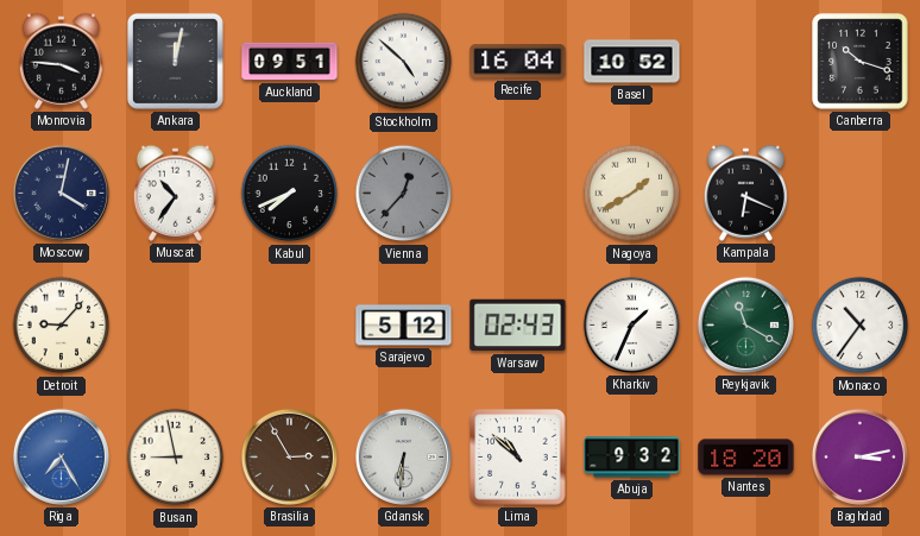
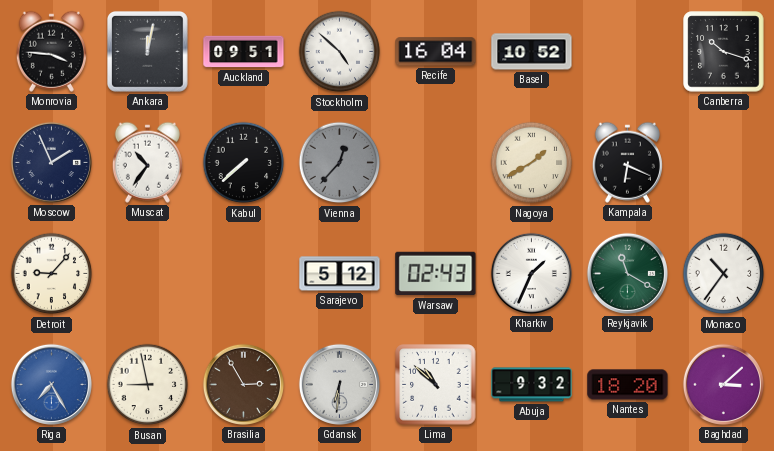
Moscow: 4:02 -> 1:56 (51, 162)
Kabul: 7:41 -> 7:38 (244, 163)
Baghdad: 3:13 -> 3:08 (723, 384)
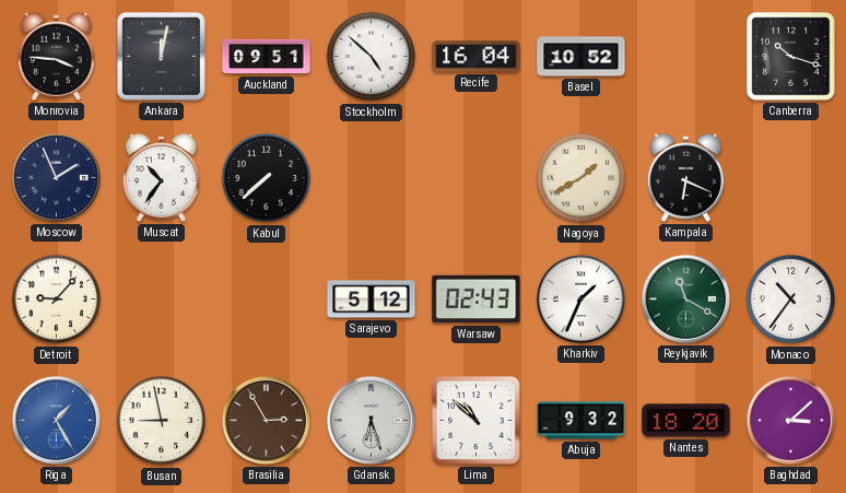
Vienna: 12:37 -> none (340, 163)
Riga: 7:25 -> 1:25 (56, 420)
Gdansk: 6:31 -> 6:27 (371, 420)
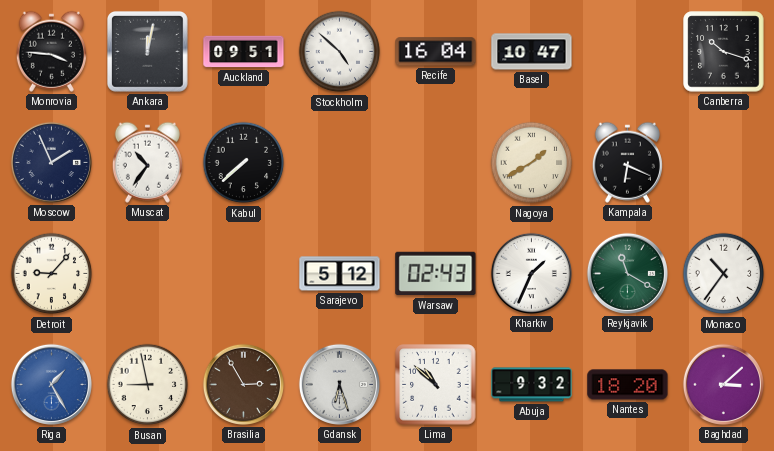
Basel: 10:52 -> 10:47 (532, 52)
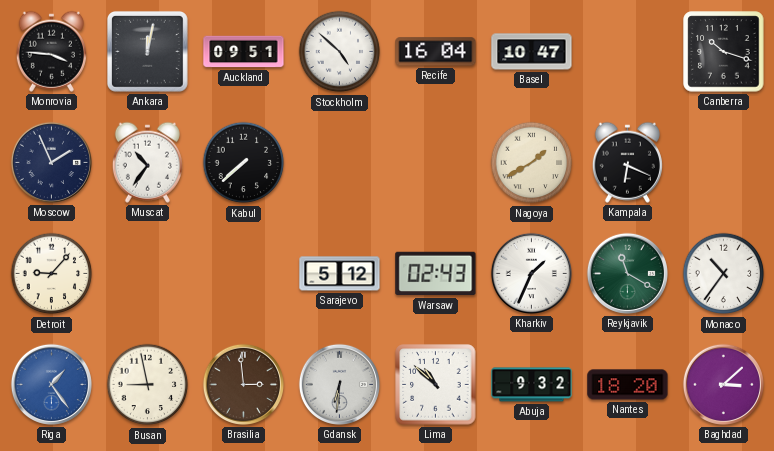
Riga: 1:25 -> 1:24 (51, 384)
Brasilia: 2:55 -> 2:59 (243, 384)
Gdansk: 6:27 -> 6:31 (339, 384)
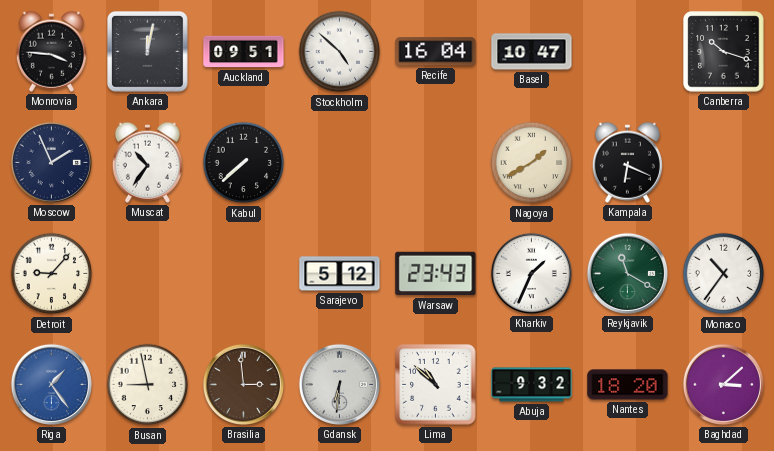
Warsaw: 02:43 -> 23:43 (436, 274)
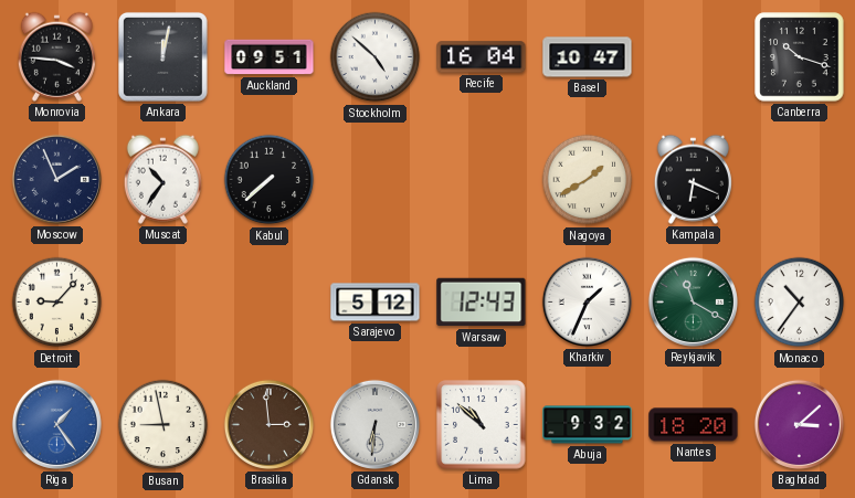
Warsaw: 23:43 -> 12:43 (482, 303)
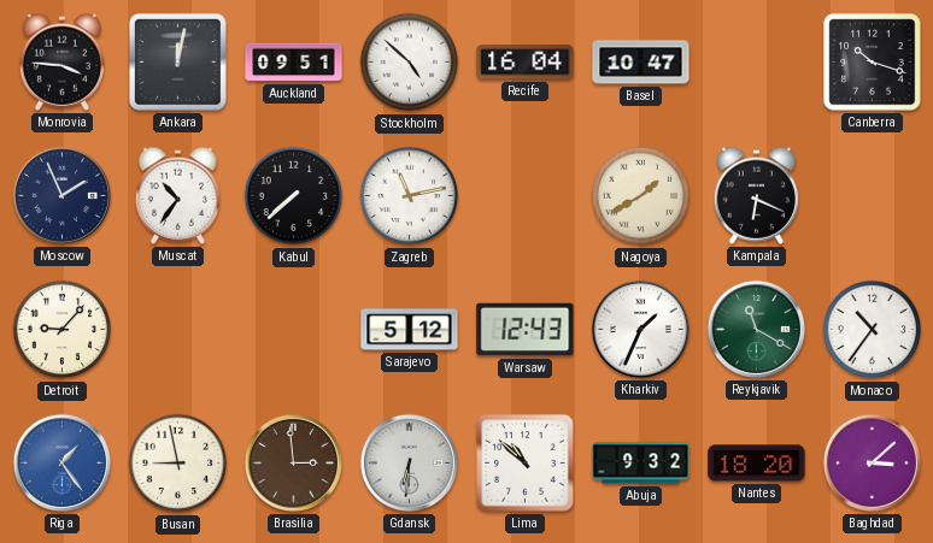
Zagreb: none -> 11:13 (410, 196)
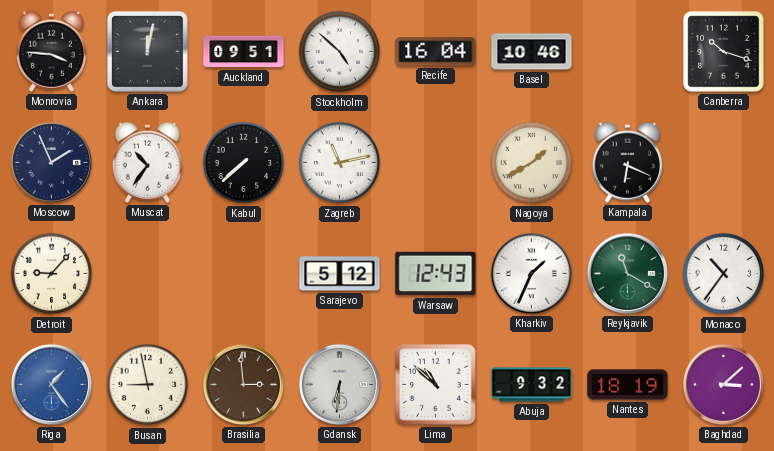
Basel: 10:47 -> 10:46 (532, 52)
Nantes: 18:20 -> 18:19 (628, 385)
